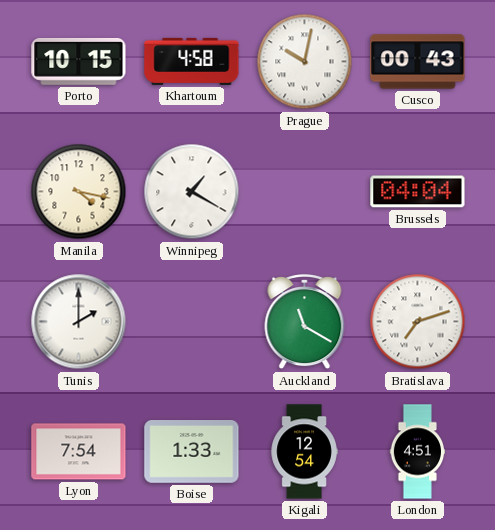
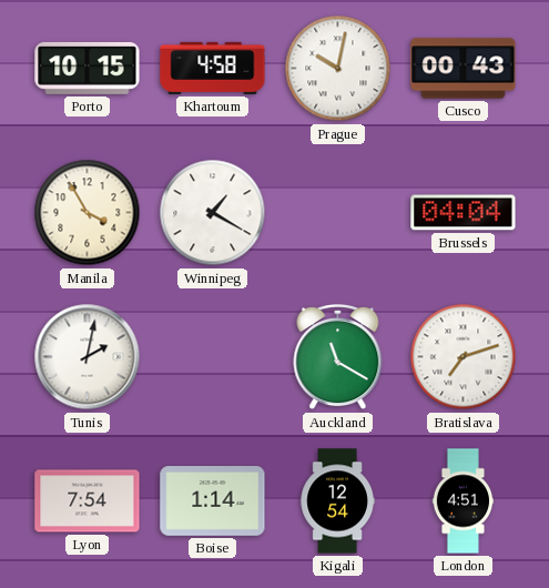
Manila: 4:17 -> 3:55 (88, 213)
Tunis: 2:00 -> 2:02 (88, 357)
Boise: 1:33 -> 1:14 (213, 501)
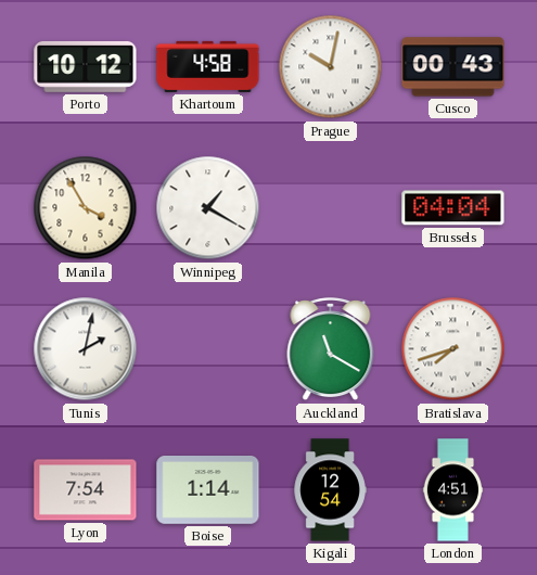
Porto: 10:15 -> 10:12 (86, 67)
Bratislava: 7:12 -> 7:42 (453, 349)
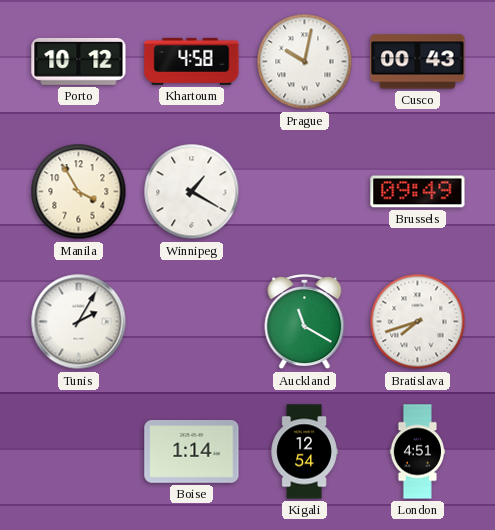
Brussels: 04:04 -> 09:49 (418, 192)
Tunis: 2:02 -> 2:05 (79, 322)
Lyon: 7:54 -> none (86, 490)
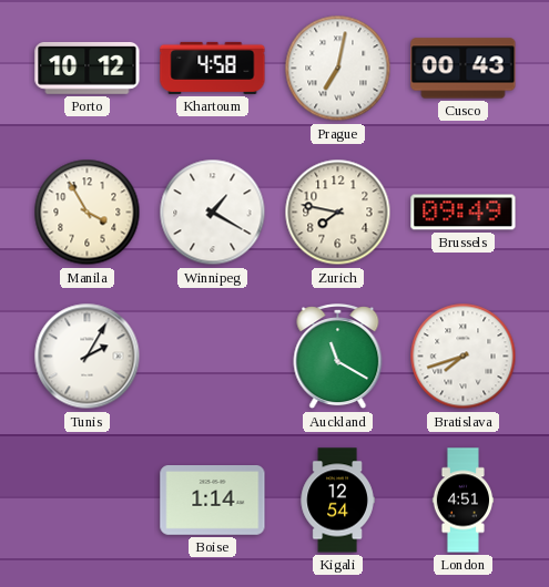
Prague: 10:02 -> 7:02 (338, 69)
Zurich: none -> 7:47 (338, 213)
